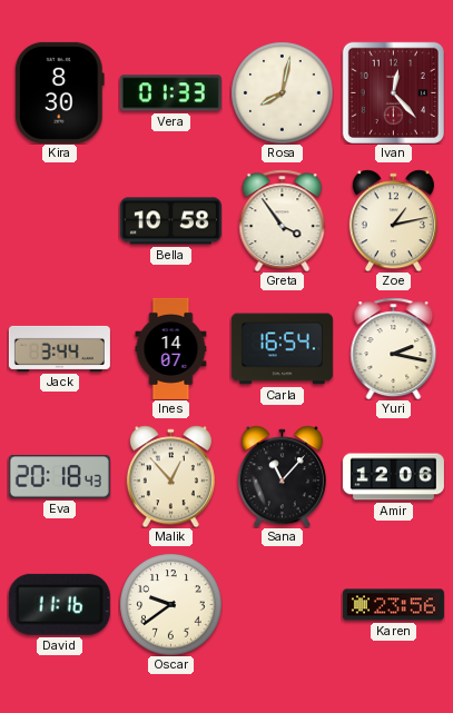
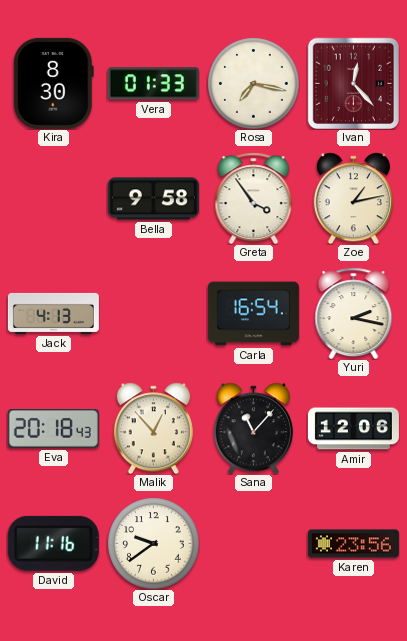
Rosa: 8:02 -> 7:17 (253, 83)
Bella: 10:58 -> 9:58 (153, 199)
Jack: 3:44 -> 4:13 (53, 313)
Ines: 14:07 -> none (171, 348)
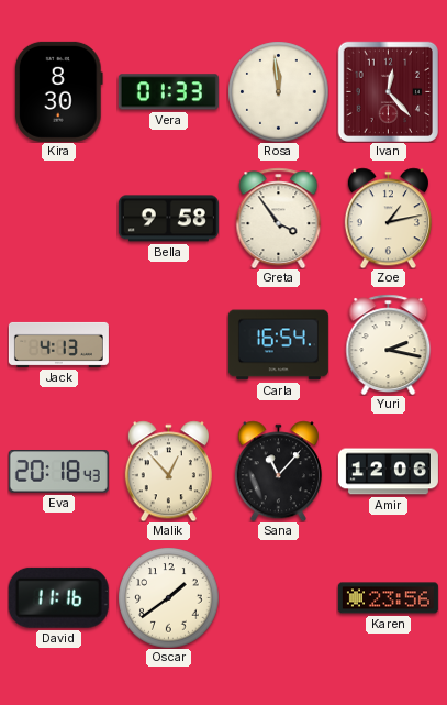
Rosa: 7:17 -> 11:59 (278, 91)
Oscar: 9:39 -> 1:39 (168, 597)
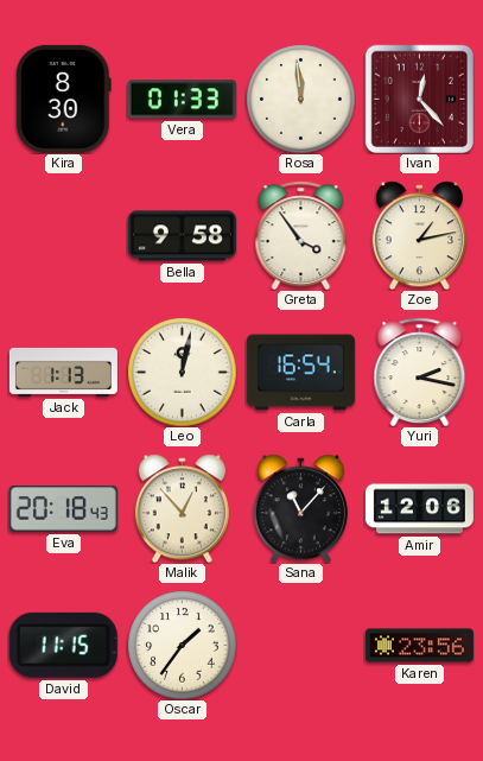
Jack: 4:13 -> 1:13 (63, 372)
Leo: none -> 12:02 (182, 372)
David: 11:16 -> 11:15 (63, 645)
Oscar: 1:39 -> 1:36 (182, 645)
